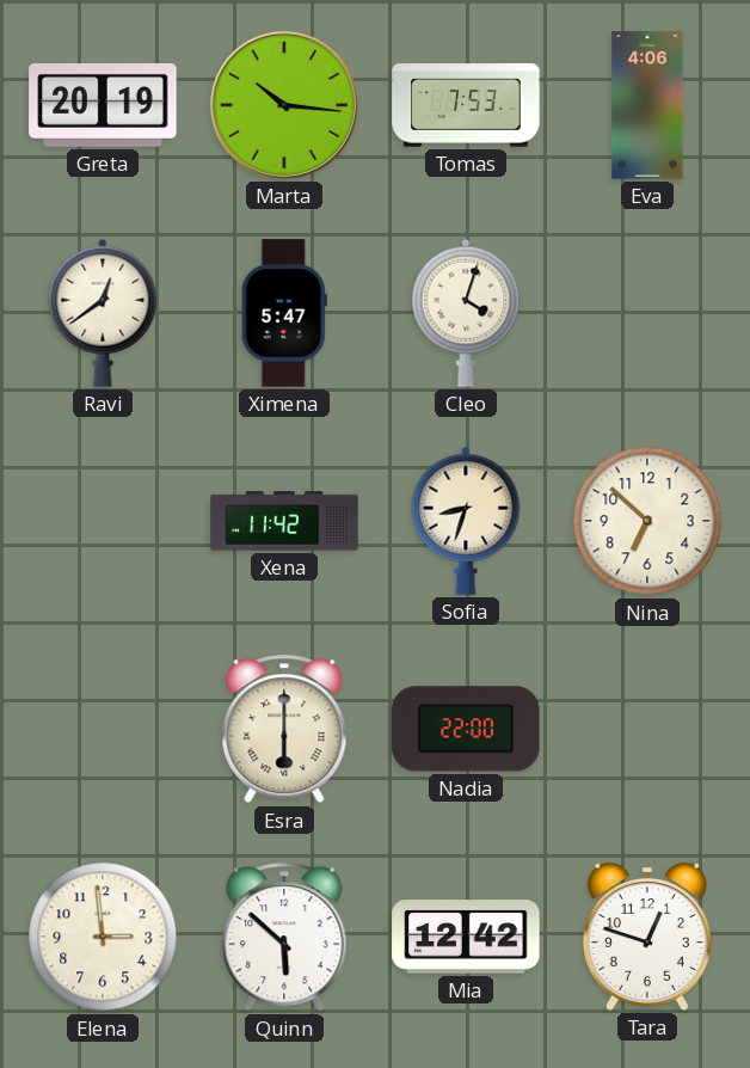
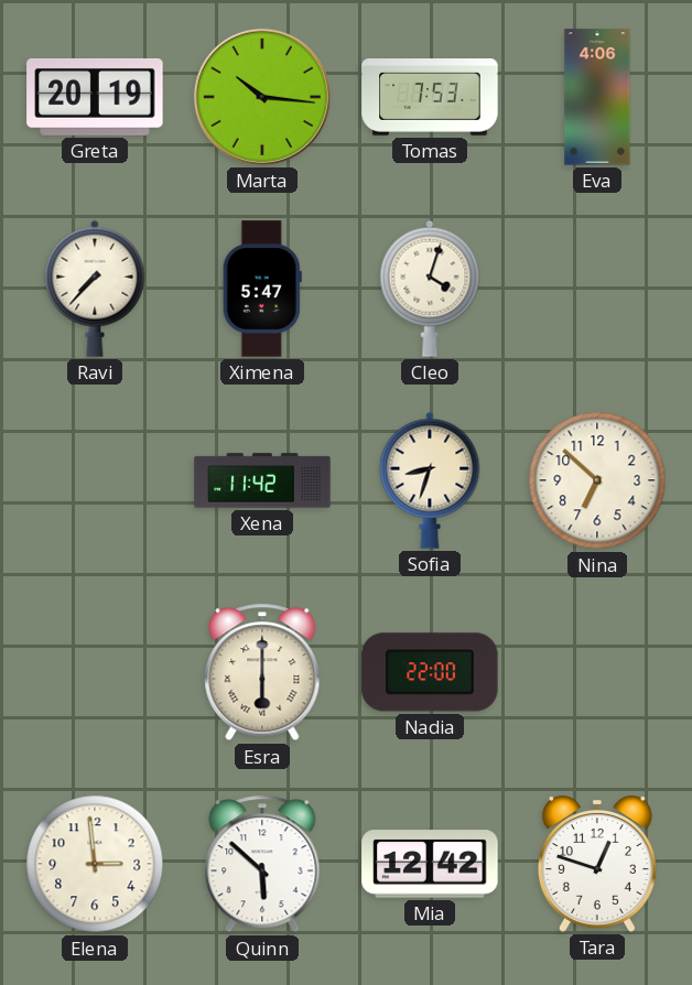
Ravi: 12:39 -> 7:37 (95, 289)
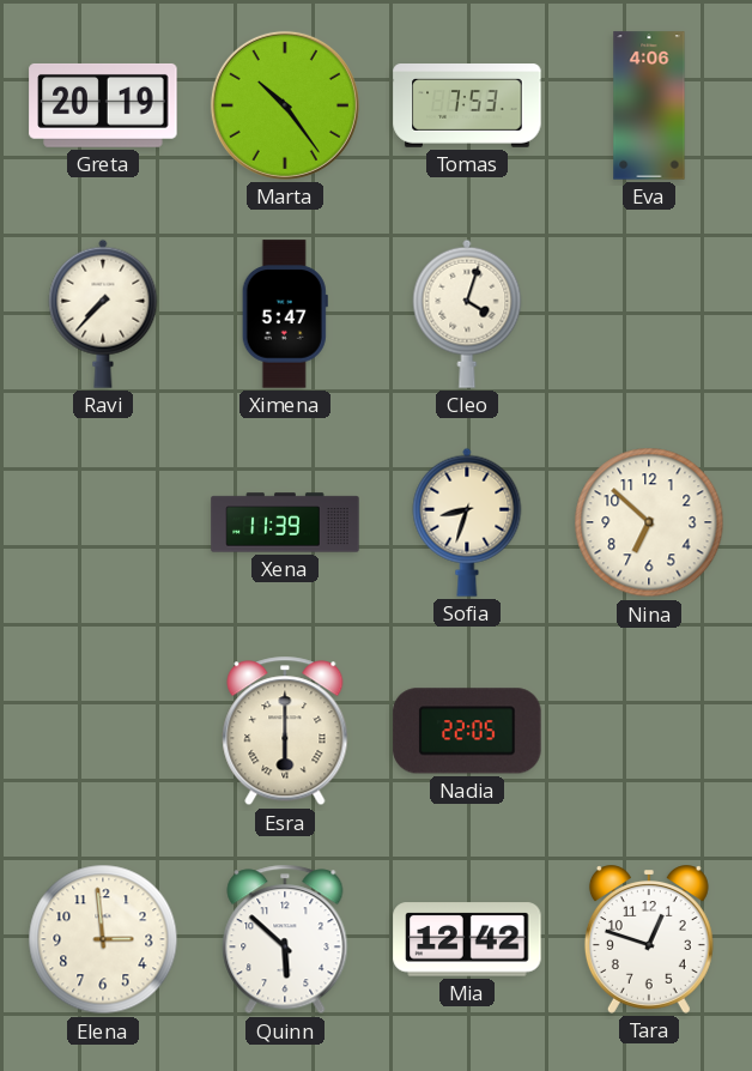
Marta: 10:16 -> 10:24 (285, 105)
Xena: 11:42 -> 11:39 (285, 522)
Nadia: 22:00 -> 22:05 (467, 731)
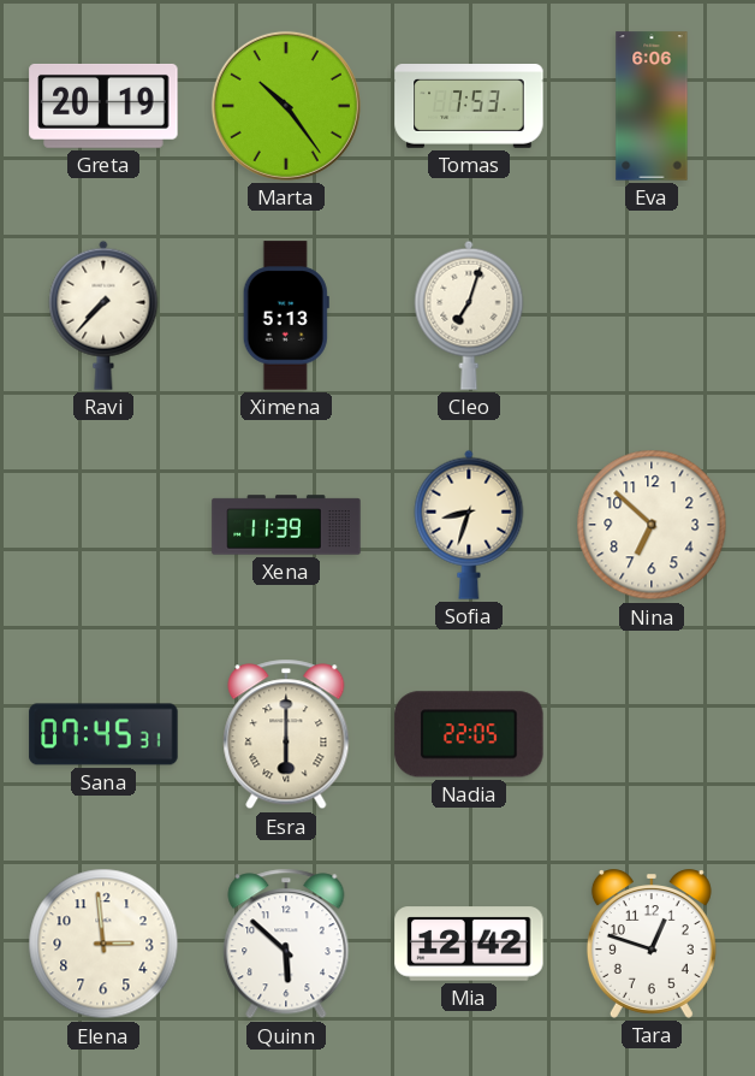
Eva: 4:06 -> 6:06 (652, 106)
Ximena: 5:47 -> 5:13 (286, 315)
Cleo: 4:03 -> 7:03 (469, 315)
Sana: none -> 07:45 (103, 734)
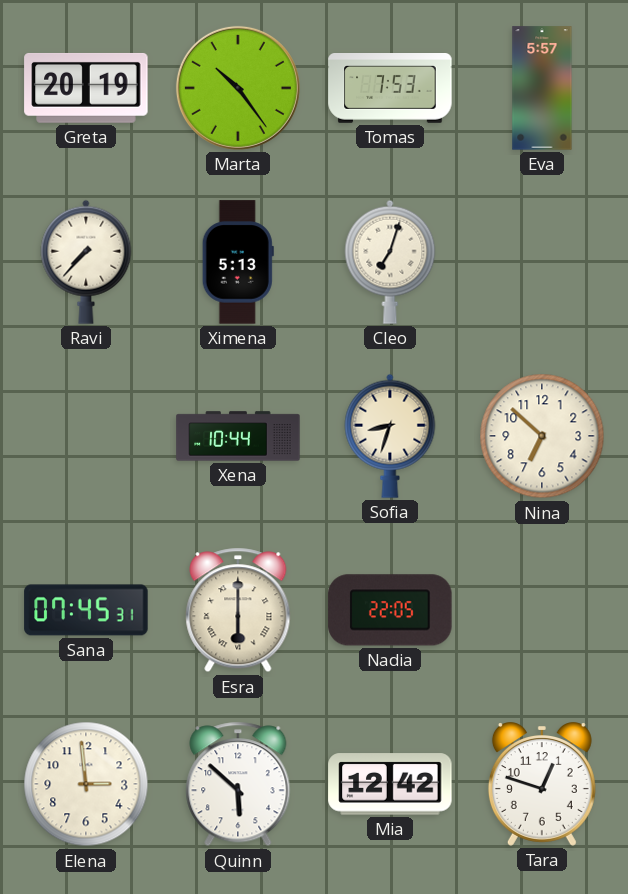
Eva: 6:06 -> 5:57 (542, 88)
Xena: 11:39 -> 10:44 (238, 436)
